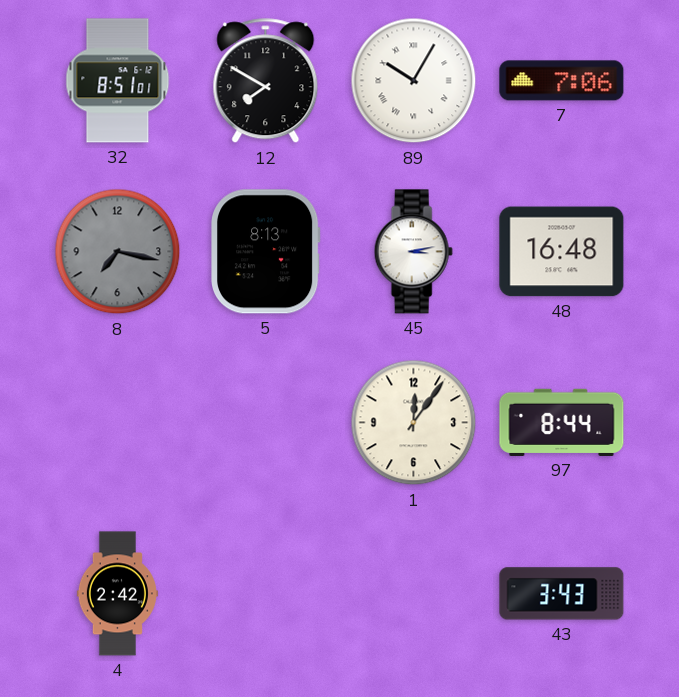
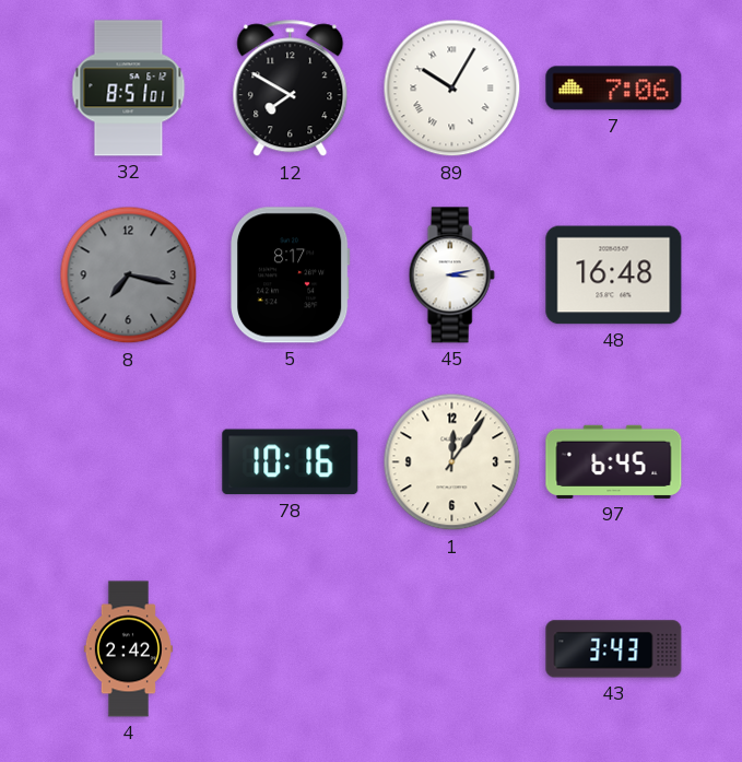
5: 8:13 -> 8:17 (291, 276)
78: none -> 10:16 (291, 462)
97: 8:44 -> 6:45 (614, 461)
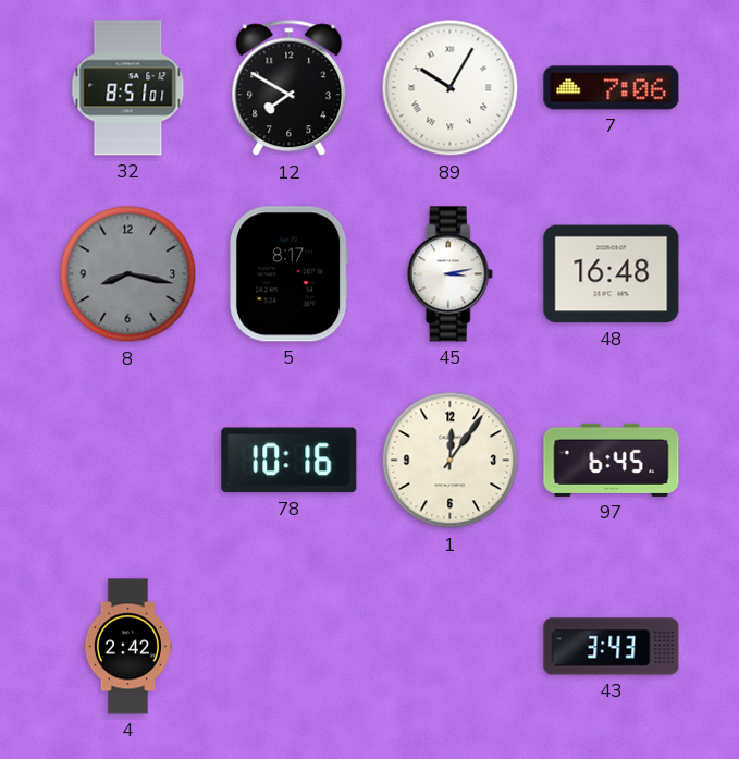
8: 7:17 -> 8:17 (128, 274)
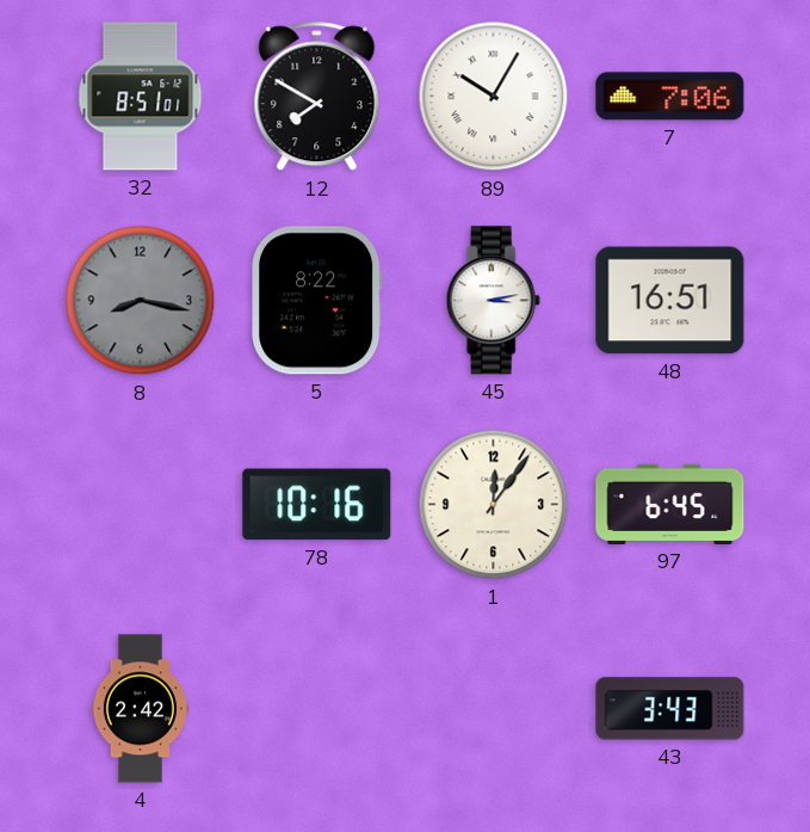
5: 8:17 -> 8:22 (317, 301)
48: 16:48 -> 16:51 (670, 301)
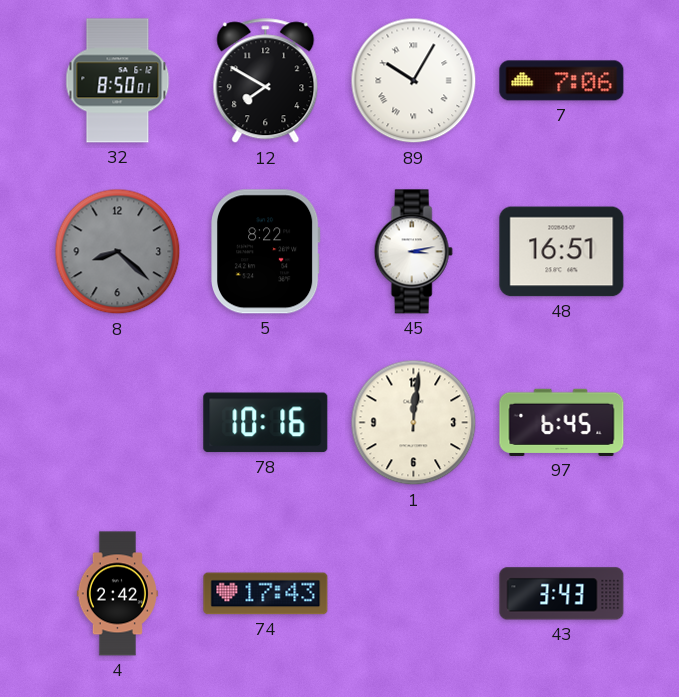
32: 8:51 -> 8:50 (118, 81)
8: 8:17 -> 8:22 (118, 252)
1: 12:06 -> 12:01 (414, 423)
74: none -> 17:43 (266, 594)
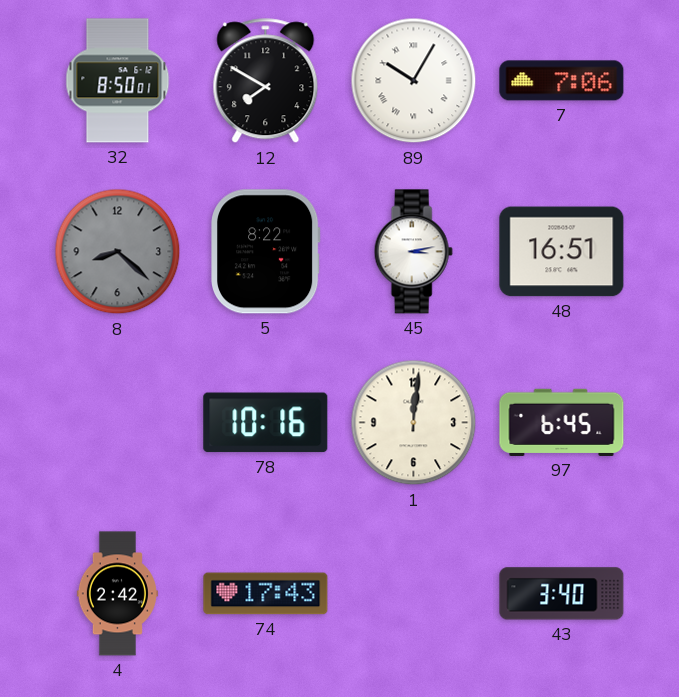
43: 3:43 -> 3:40 (562, 594)
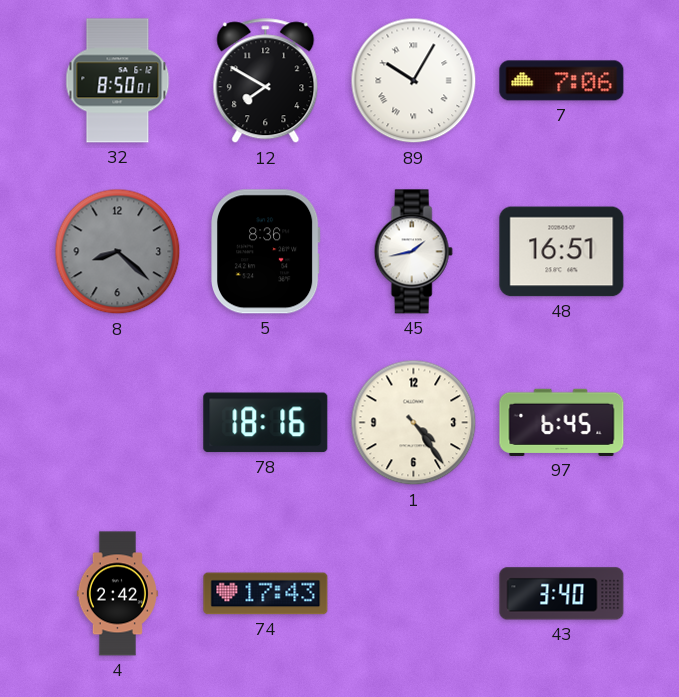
5: 8:22 -> 8:36 (266, 252)
45: 3:13 -> 1:43 (413, 252)
78: 10:16 -> 18:16 (266, 423)
1: 12:01 -> 4:24 (414, 423)
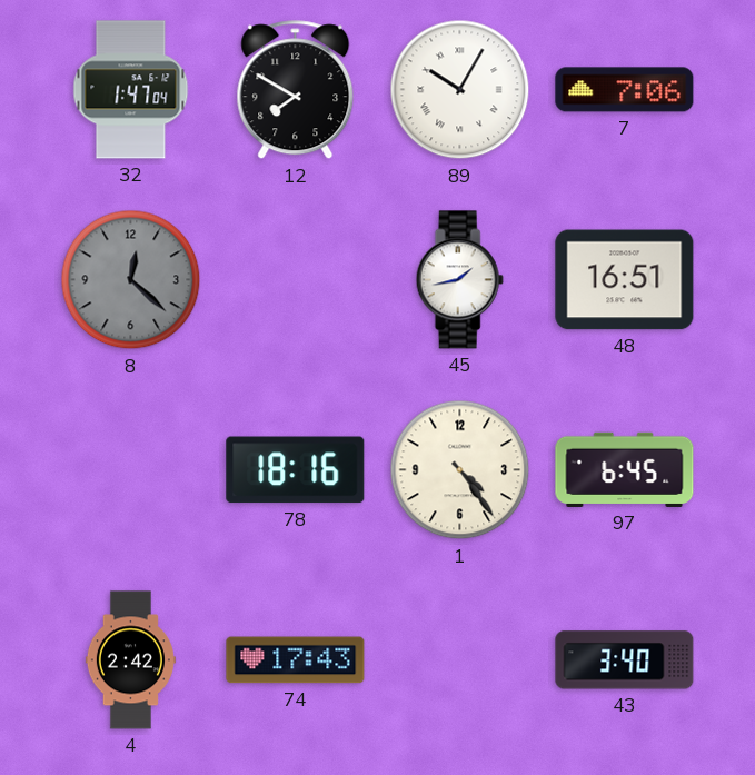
32: 8:50 -> 1:47 (131, 90)
8: 8:22 -> 12:22 (131, 280)
5: 8:36 -> none (266, 252)
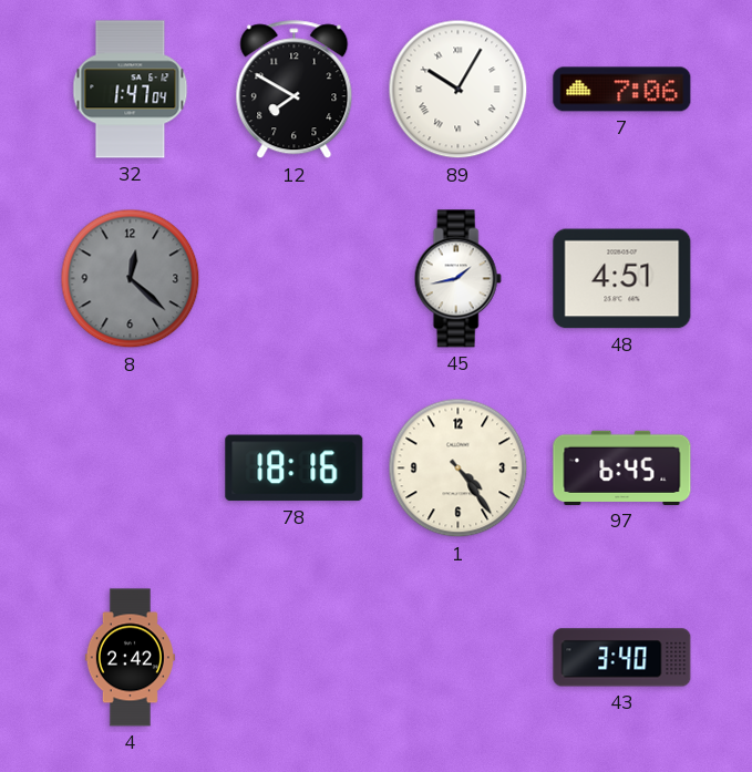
48: 16:51 -> 4:51 (622, 279)
74: 17:43 -> none (296, 660)
